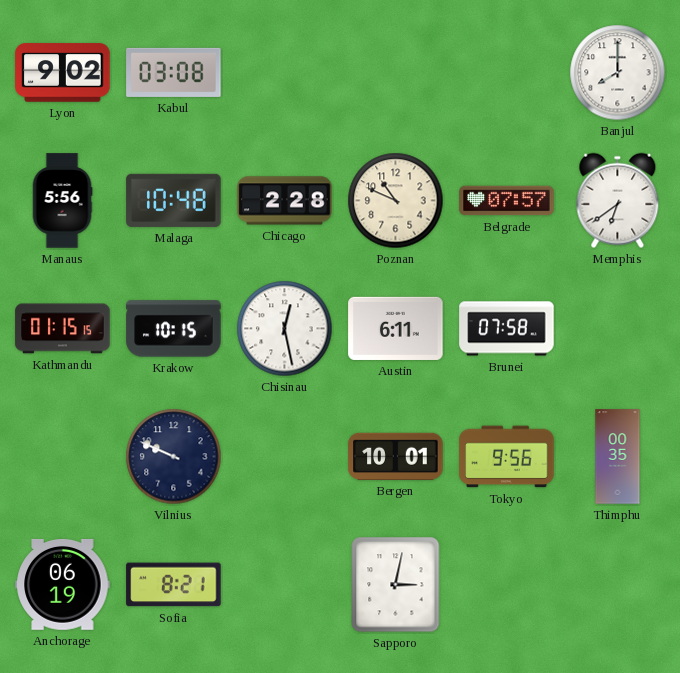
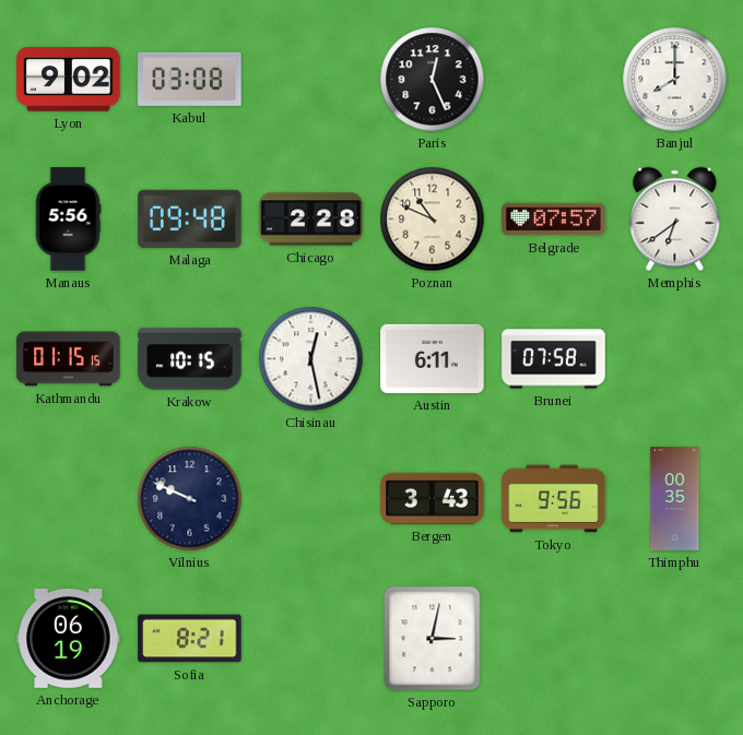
Paris: none -> 12:26 (433, 80)
Malaga: 10:48 -> 09:48 (190, 218)
Bergen: 10:01 -> 3:43 (433, 498)
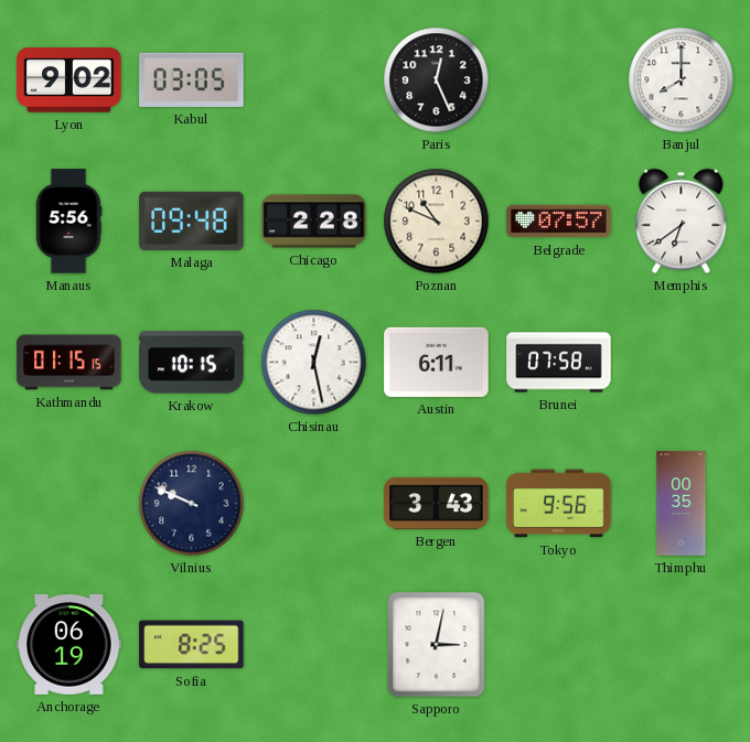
Kabul: 03:08 -> 03:05 (192, 79)
Sofia: 8:21 -> 8:25 (192, 645)
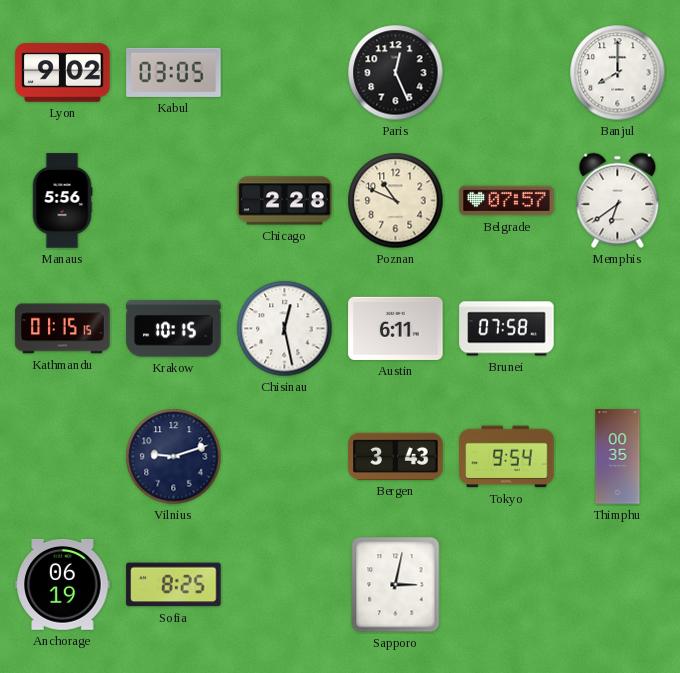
Malaga: 09:48 -> none (192, 221)
Vilnius: 9:49 -> 9:12 (174, 457)
Tokyo: 9:56 -> 9:54 (507, 457)
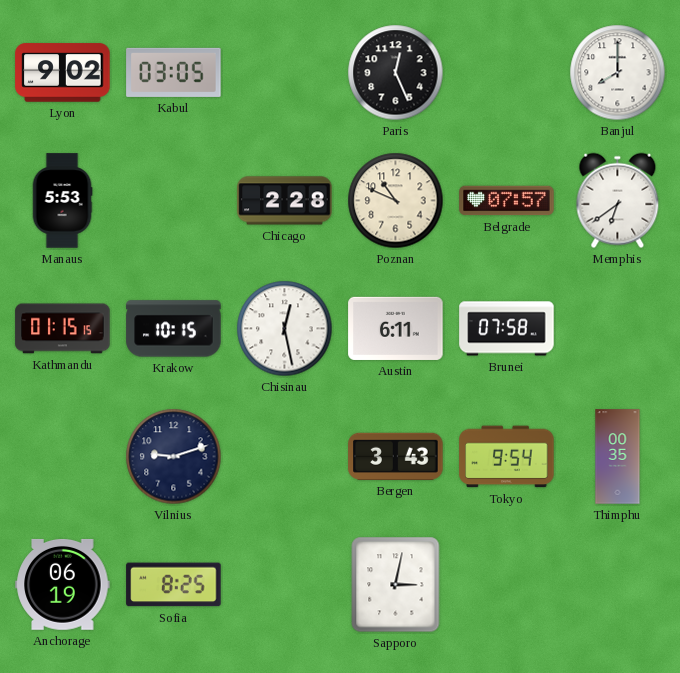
Manaus: 5:56 -> 5:53 (62, 201)
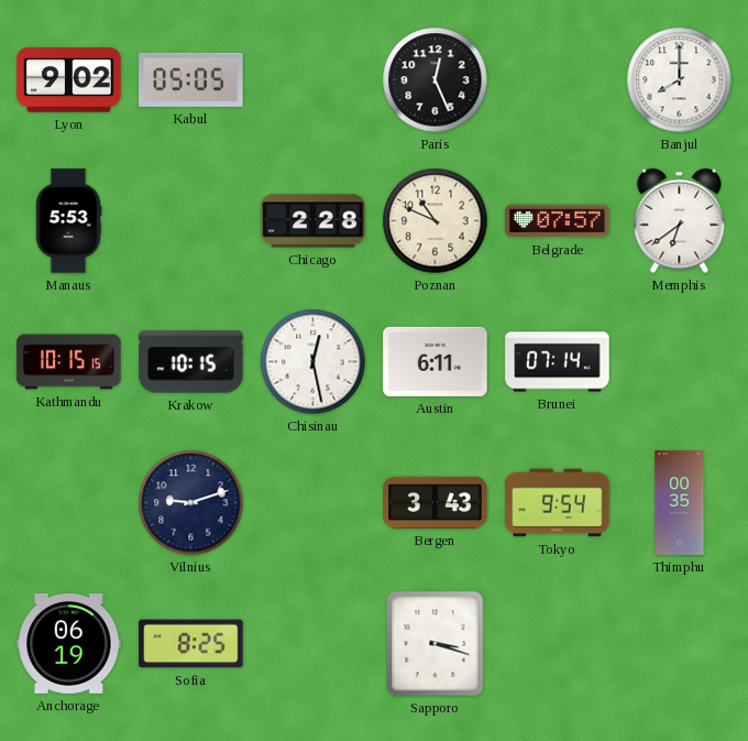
Kabul: 03:05 -> 05:05 (191, 79)
Kathmandu: 01:15 -> 10:15 (69, 362)
Brunei: 07:58 -> 07:14 (558, 362)
Sapporo: 3:02 -> 3:18 (436, 644)
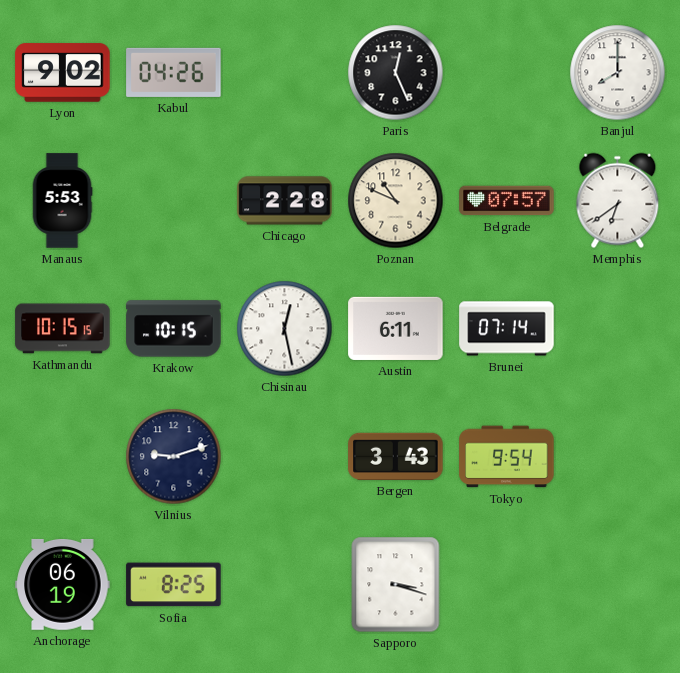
Kabul: 05:05 -> 04:26 (174, 72)
Thimphu: 00:35 -> none (680, 503)
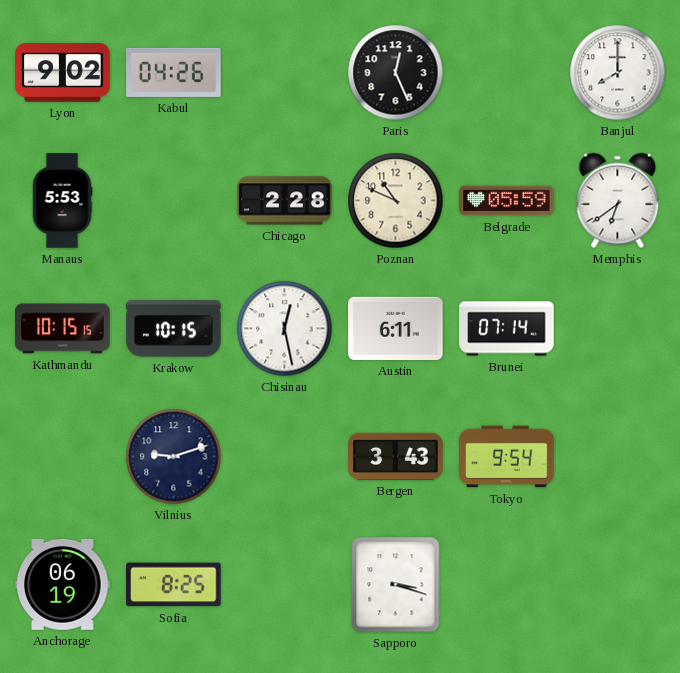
Belgrade: 07:57 -> 05:59 (507, 201)
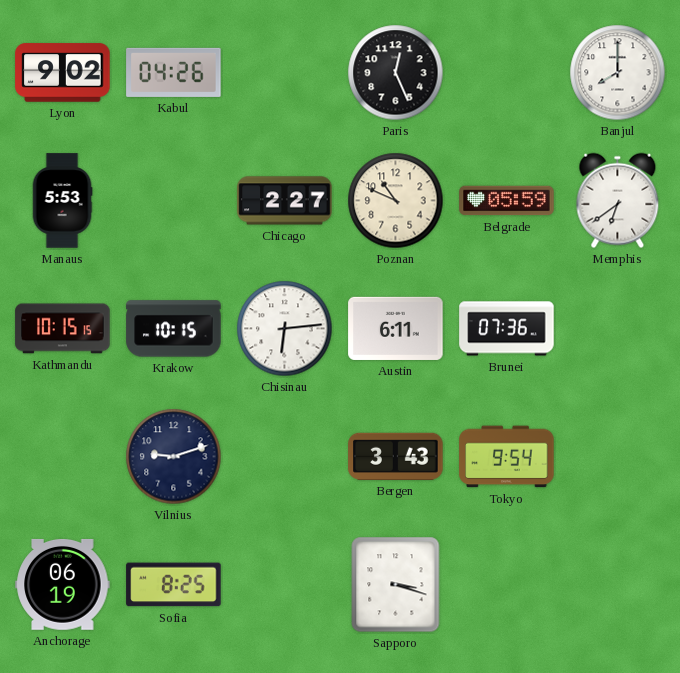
Chicago: 2:28 -> 2:27 (285, 201)
Chisinau: 12:28 -> 6:14 (285, 329)
Brunei: 07:14 -> 07:36 (507, 329)
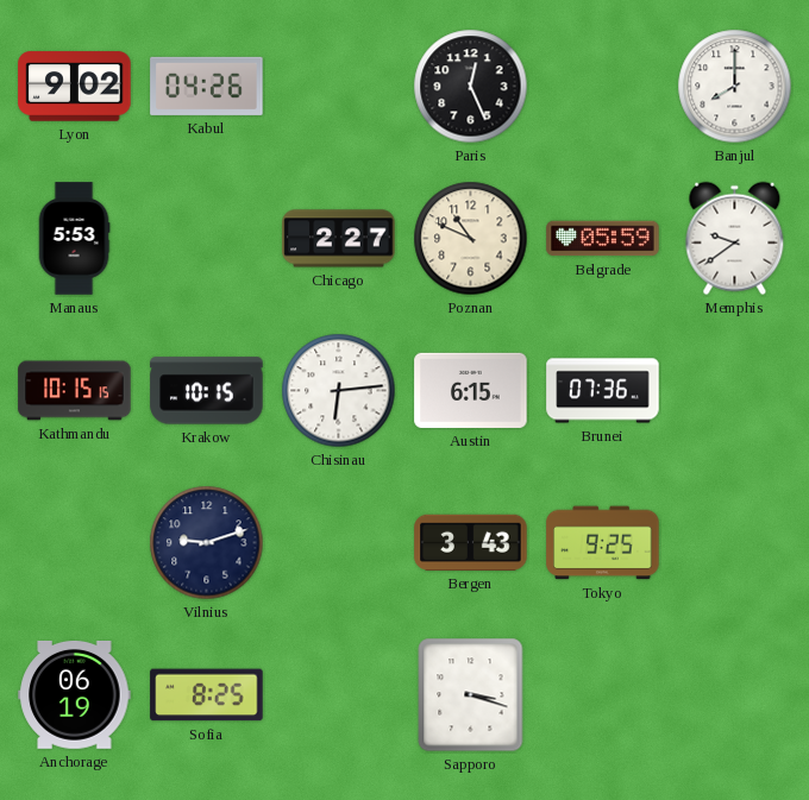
Memphis: 6:39 -> 9:39 (735, 239)
Austin: 6:11 -> 6:15 (471, 390)
Tokyo: 9:54 -> 9:25 (603, 543)
